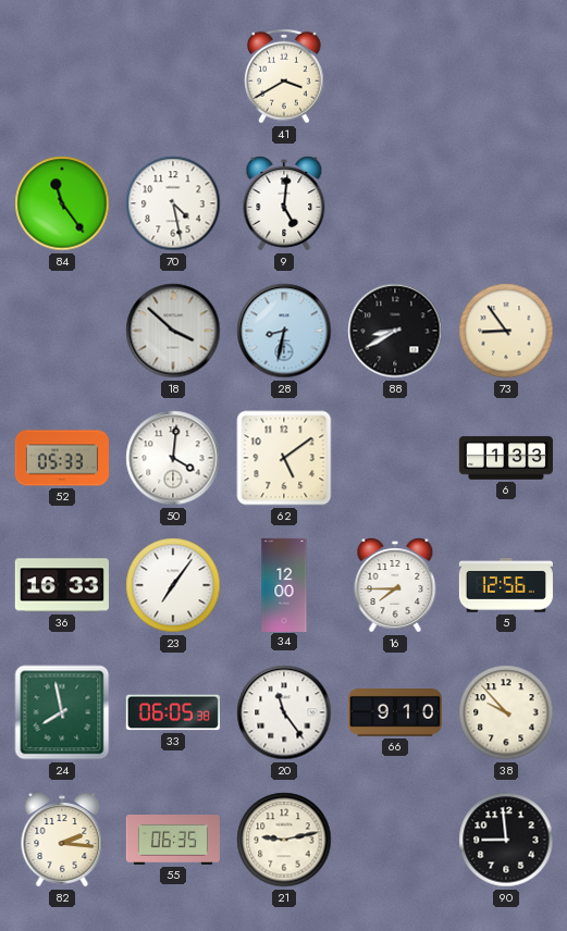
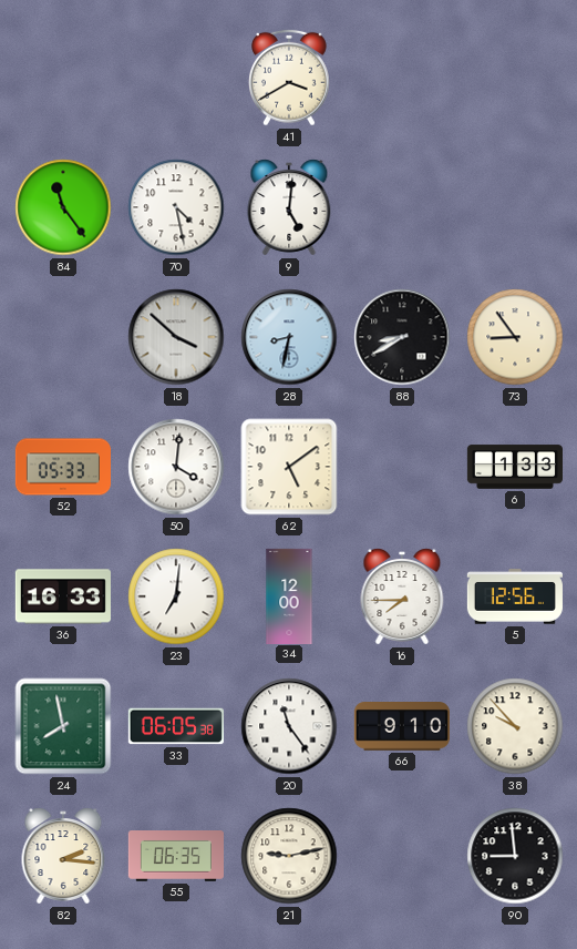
23: 7:06 -> 7:01 (176, 596)
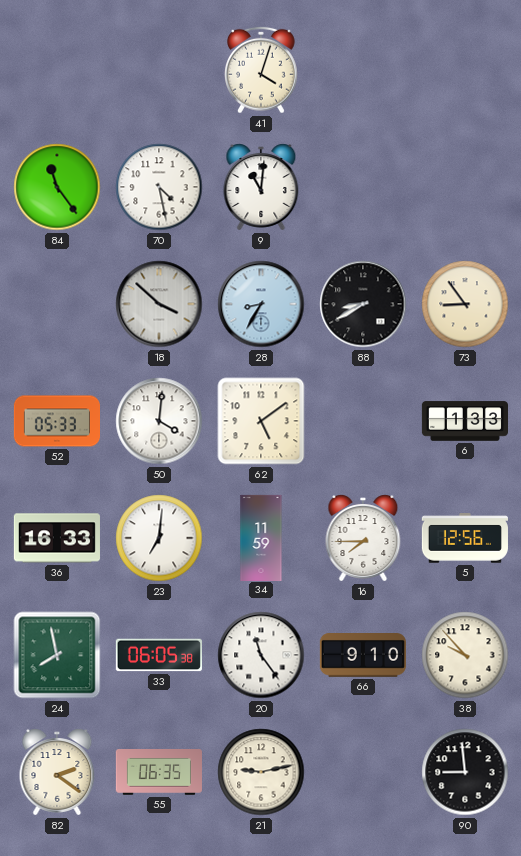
41: 3:40 -> 4:03 (262, 70)
9: 5:01 -> 11:01 (261, 187)
28: 8:32 -> 8:35 (261, 304)
34: 12:00 -> 11:59 (261, 537)
82: 2:16 -> 2:21 (57, 772)
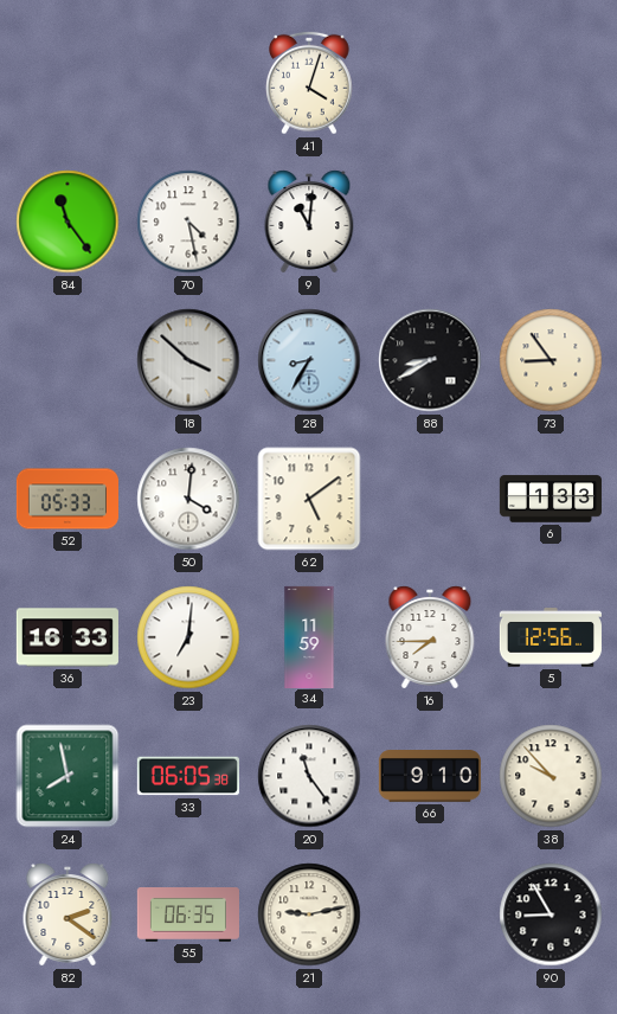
90: 8:59 -> 8:55 (551, 914)
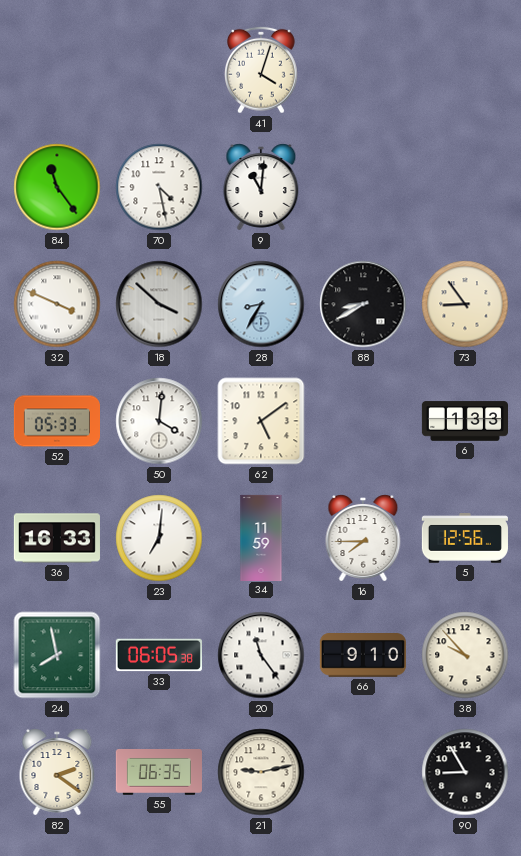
32: none -> 3:49 (57, 304)
